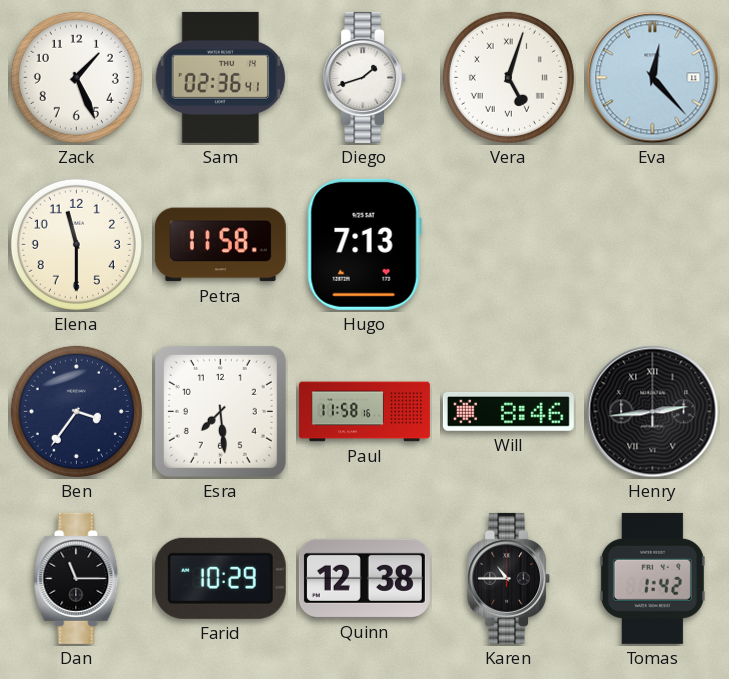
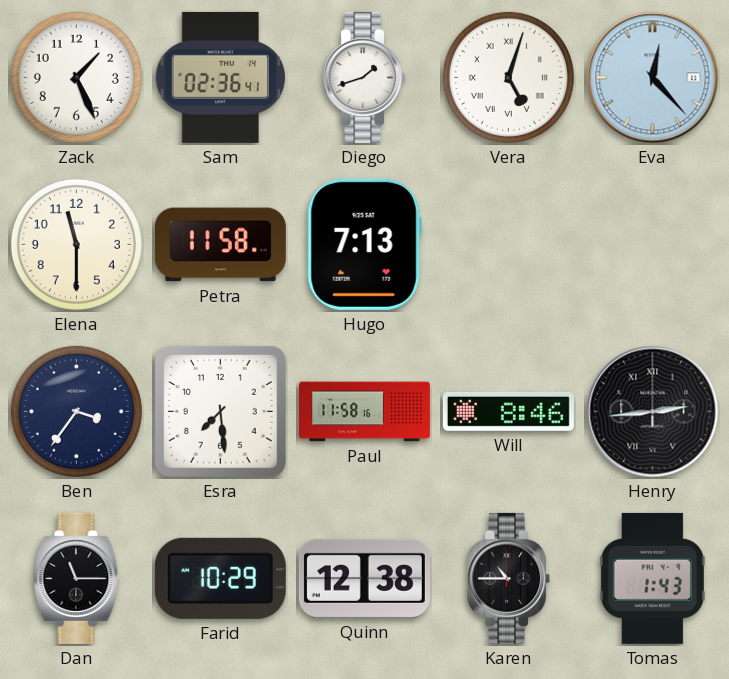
Tomas: 1:42 -> 1:43 (652, 578)
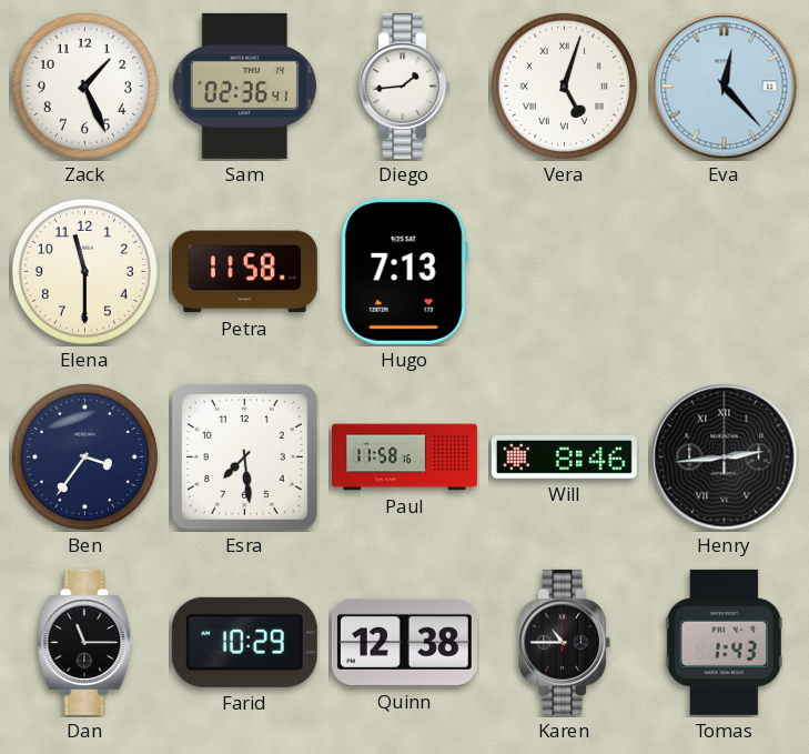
Diego: 1:42 -> 1:44 (405, 86)
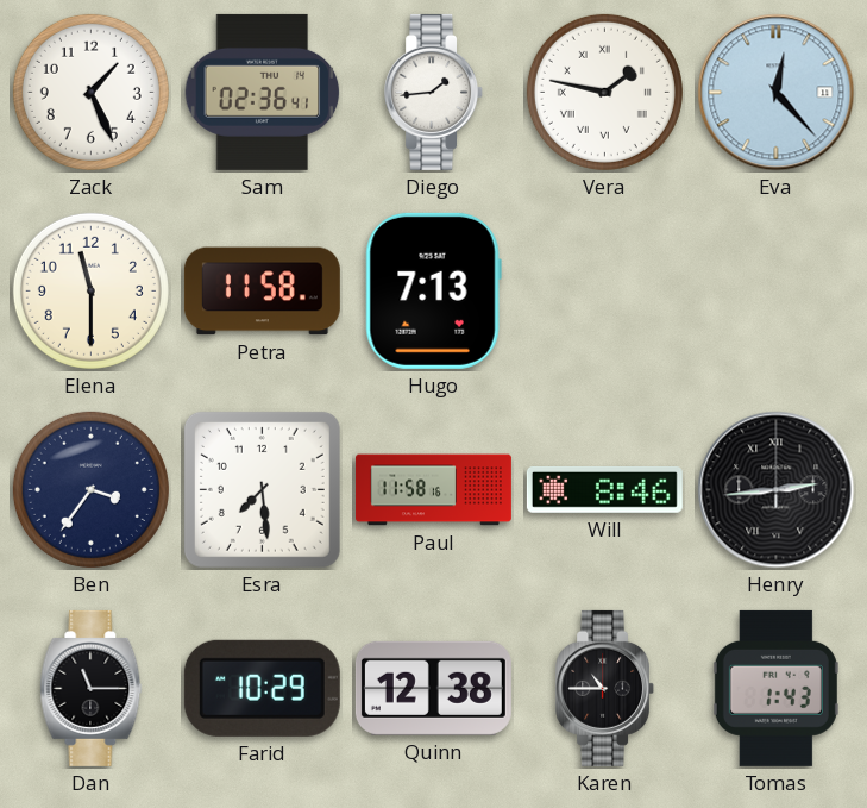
Vera: 5:03 -> 1:47 (604, 92)
